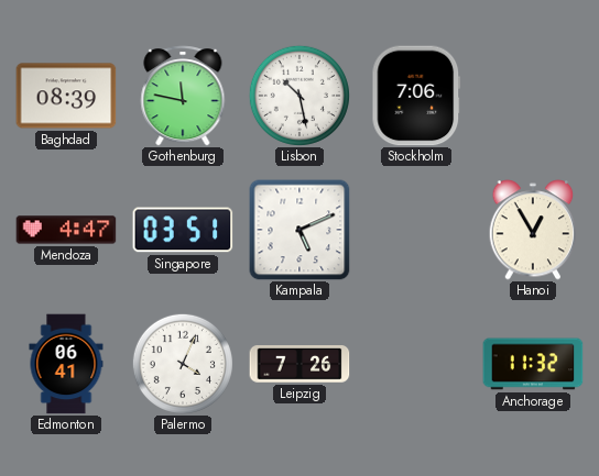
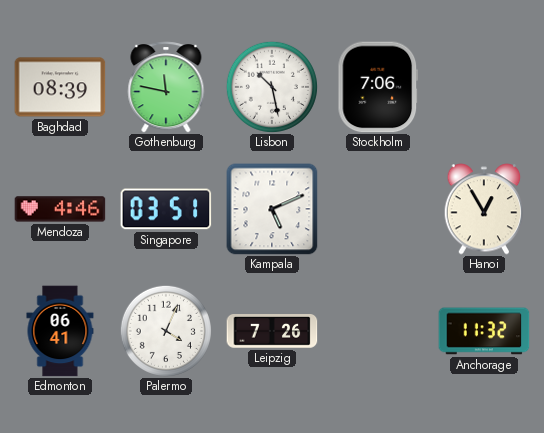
Mendoza: 4:47 -> 4:46 (60, 209)
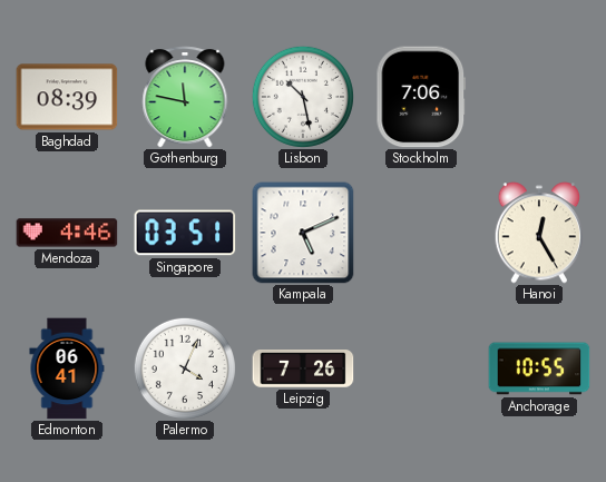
Hanoi: 12:55 -> 12:25 (539, 233)
Anchorage: 11:32 -> 10:55 (539, 368)
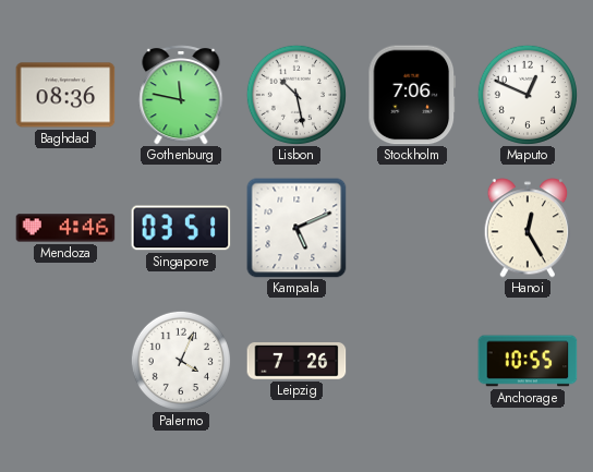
Baghdad: 08:39 -> 08:36 (65, 95)
Maputo: none -> 12:49 (528, 95)
Edmonton: 06:41 -> none (67, 368)
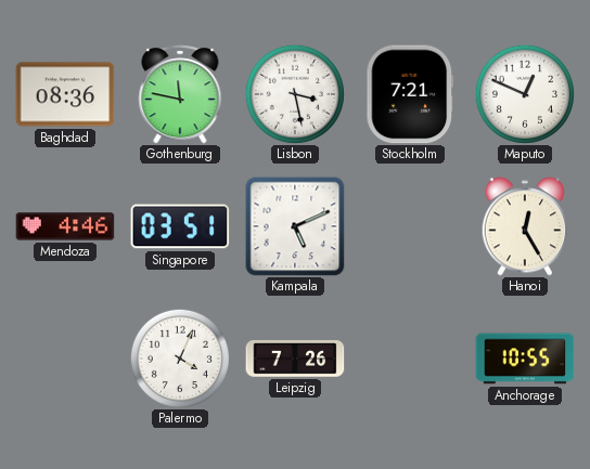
Lisbon: 10:28 -> 3:28 (295, 94)
Stockholm: 7:06 -> 7:21 (410, 94)
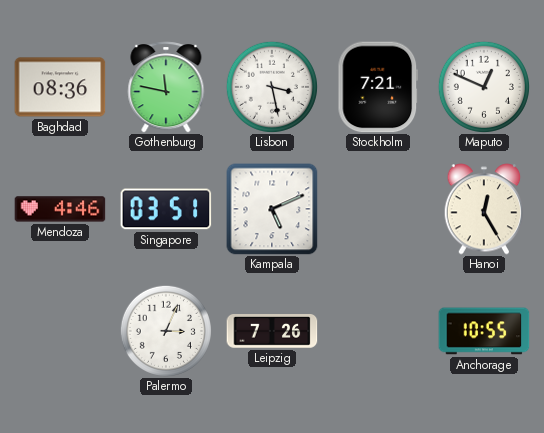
Palermo: 4:04 -> 3:04 (166, 331)
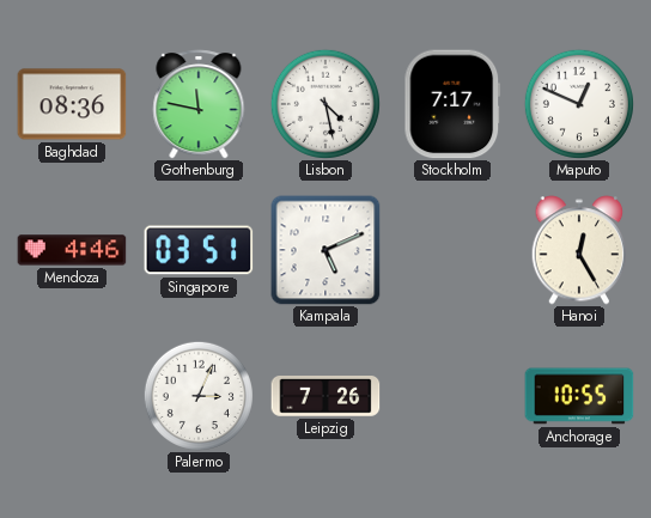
Lisbon: 3:28 -> 4:28 (325, 104)
Stockholm: 7:21 -> 7:17 (452, 104)
